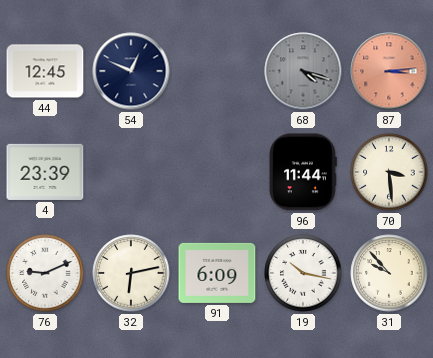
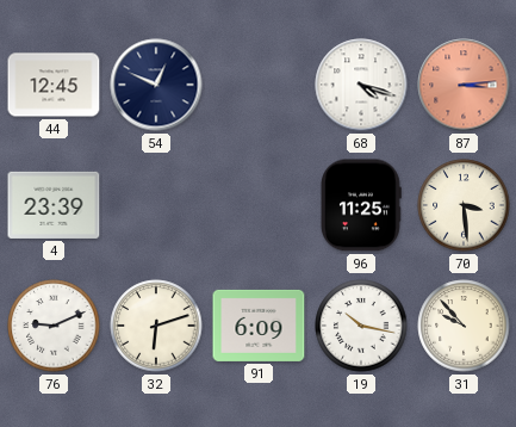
68 dial: grey -> white (361, 85)
96: 11:44 -> 11:25 (362, 205)
32: 6:13 -> 6:12 (156, 326)
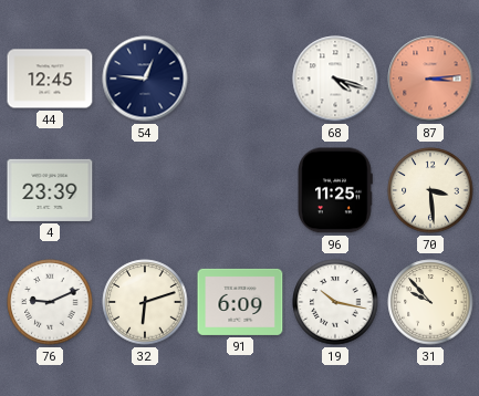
54: 12:49 -> 12:46 (145, 79)
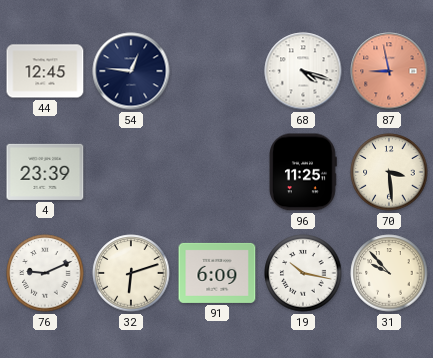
87: 3:14 -> 8:58 (389, 71)
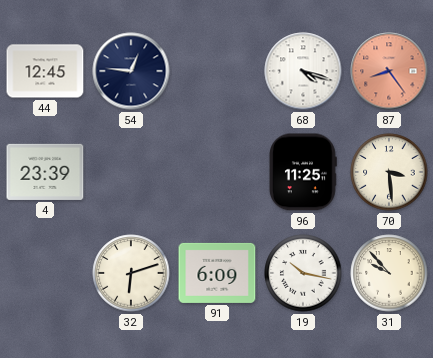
87: 8:58 -> 8:24 (389, 71)
76: 9:11 -> none (45, 273)
